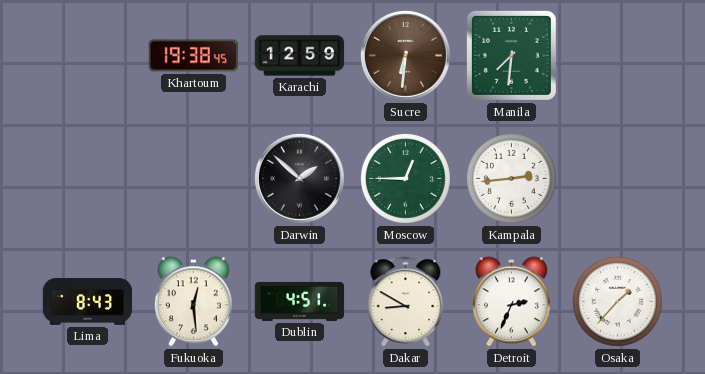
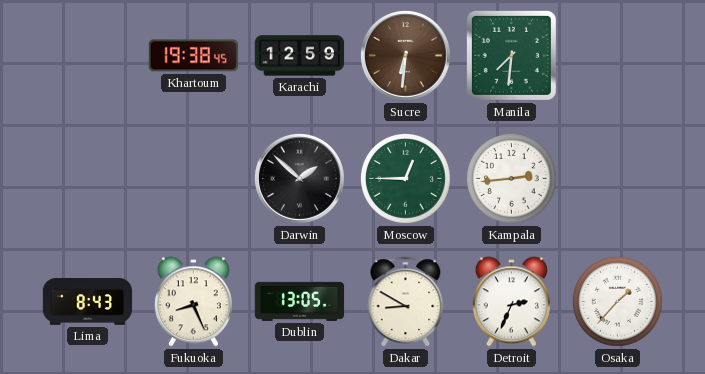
Fukuoka: 12:29 -> 8:26 (193, 302)
Dublin: 4:51 -> 13:05 (300, 301)
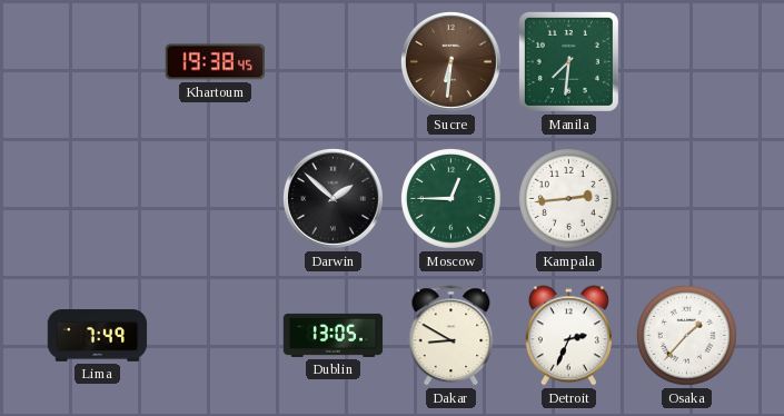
Karachi: 12:59 -> none (300, 56)
Lima: 8:43 -> 7:49 (98, 336)
Fukuoka: 8:26 -> none (193, 302)
